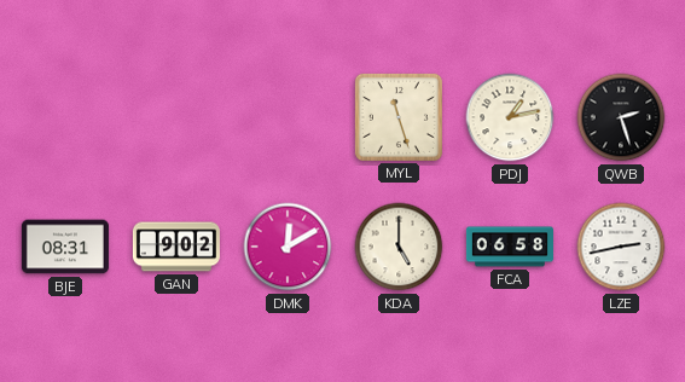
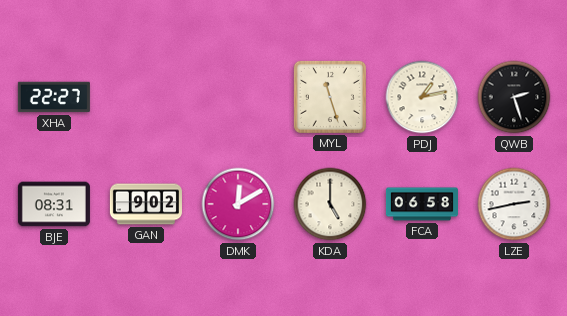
XHA: none -> 22:27 (54, 97)
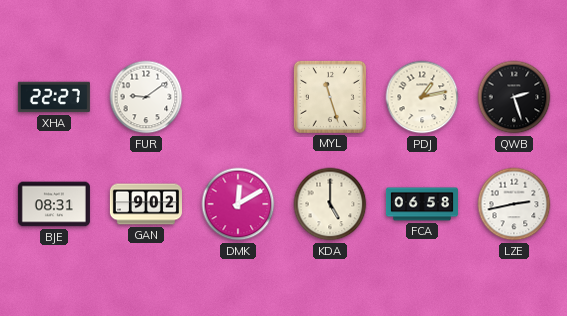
FUR: none -> 9:09 (146, 97)
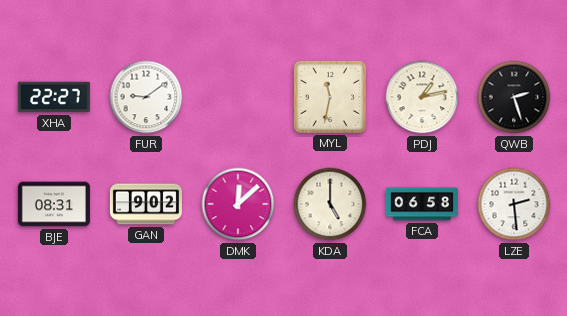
MYL: 11:27 -> 11:32 (330, 97)
DMK: 12:10 -> 12:08 (238, 204)
LZE: 2:43 -> 2:29 (514, 204)
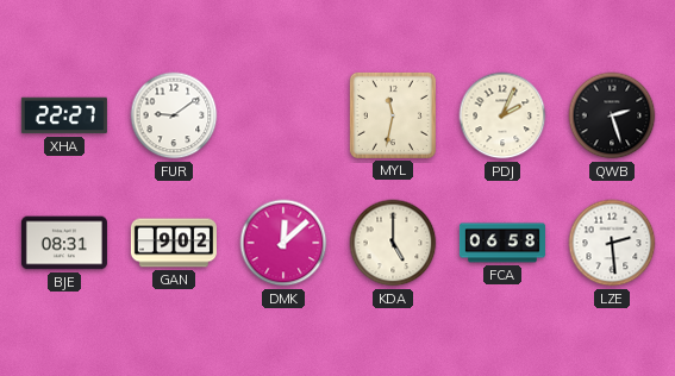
PDJ: 1:13 -> 2:04 (502, 115)
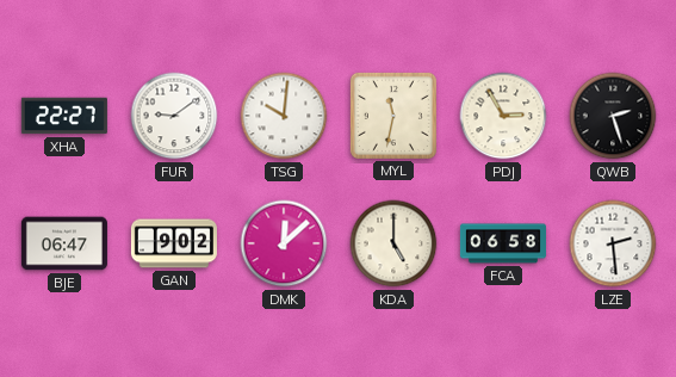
TSG: none -> 10:01 (284, 116)
PDJ: 2:04 -> 2:55 (503, 116)
BJE: 08:31 -> 06:47 (64, 243)
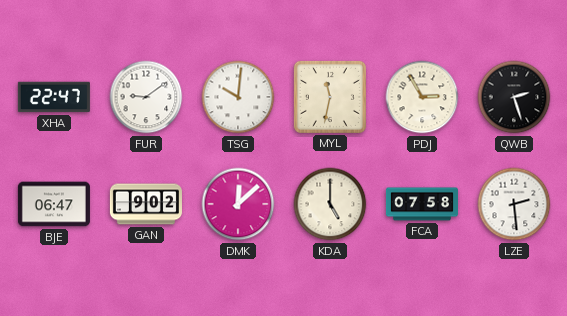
XHA: 22:27 -> 22:47 (54, 97)
FCA: 06:58 -> 07:58 (422, 204)
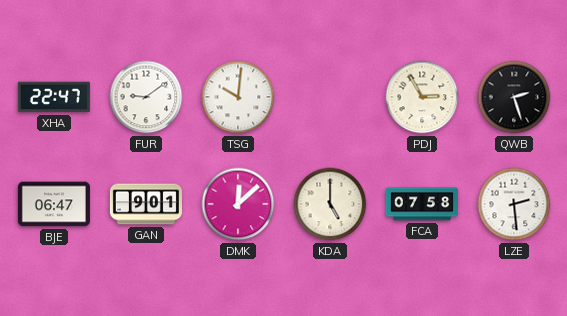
MYL: 11:32 -> none (330, 97)
GAN: 9:02 -> 9:01 (146, 204)
